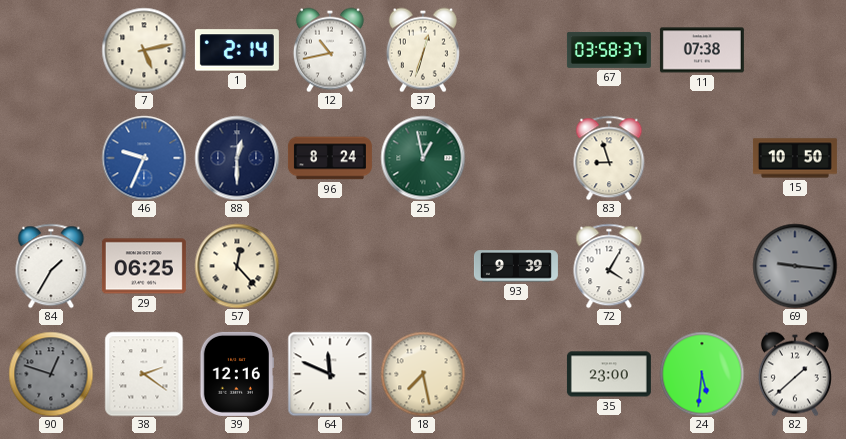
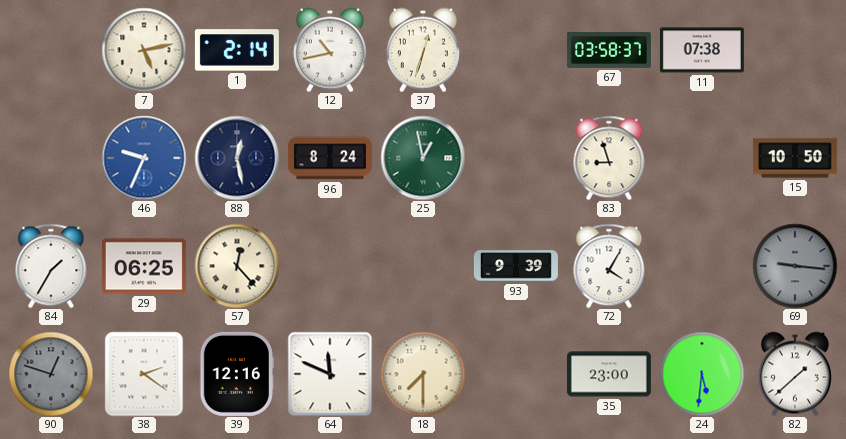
88: 12:30 -> 12:28 (237, 158)
18: 7:28 -> 7:30 (423, 374)
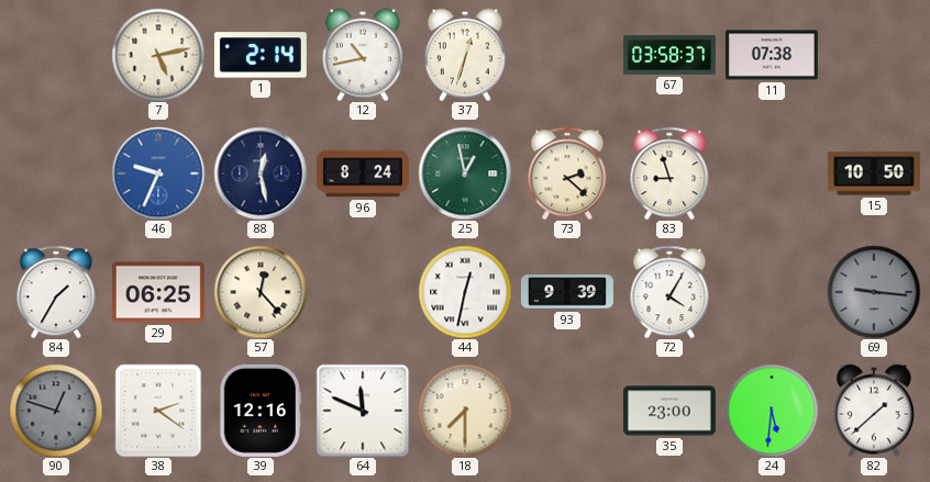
73: none -> 2:22 (567, 173)
44: none -> 12:32 (465, 292)
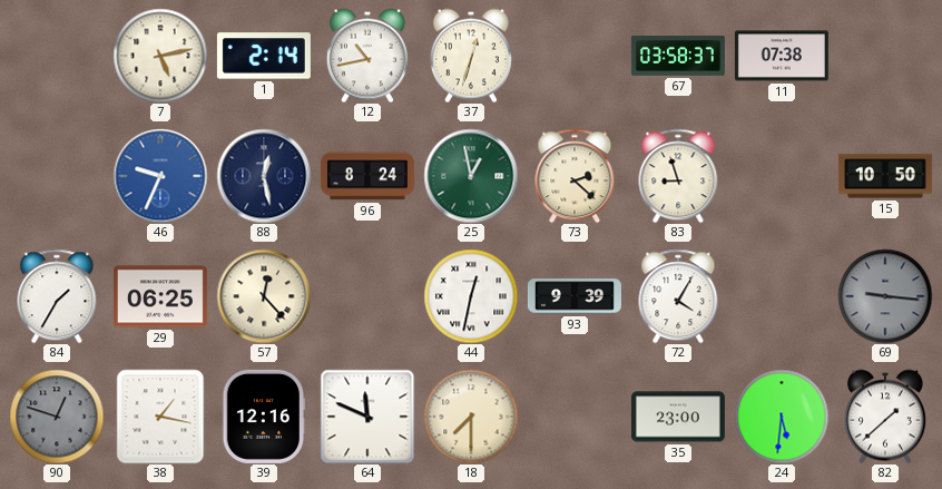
38: 2:21 -> 1:17 (160, 417)
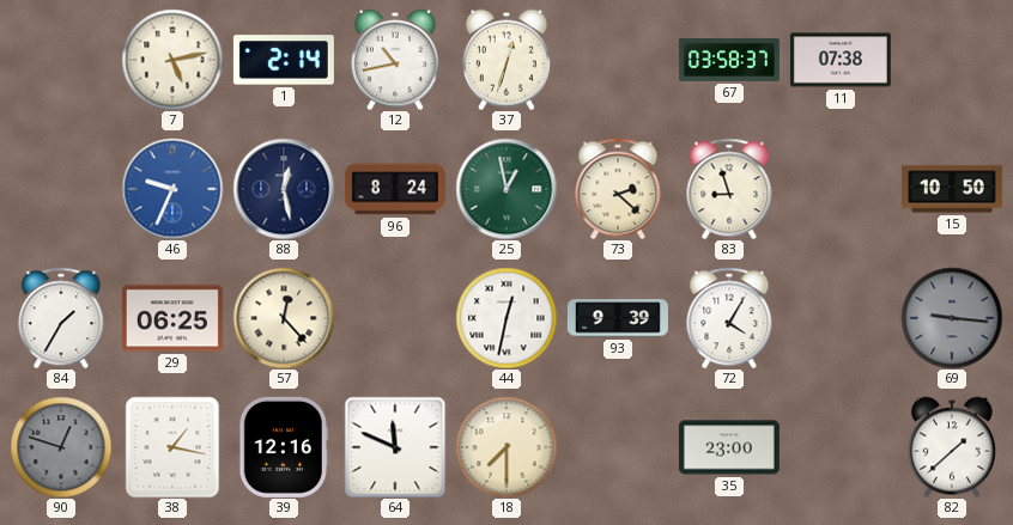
24: 5:31 -> none (782, 417)
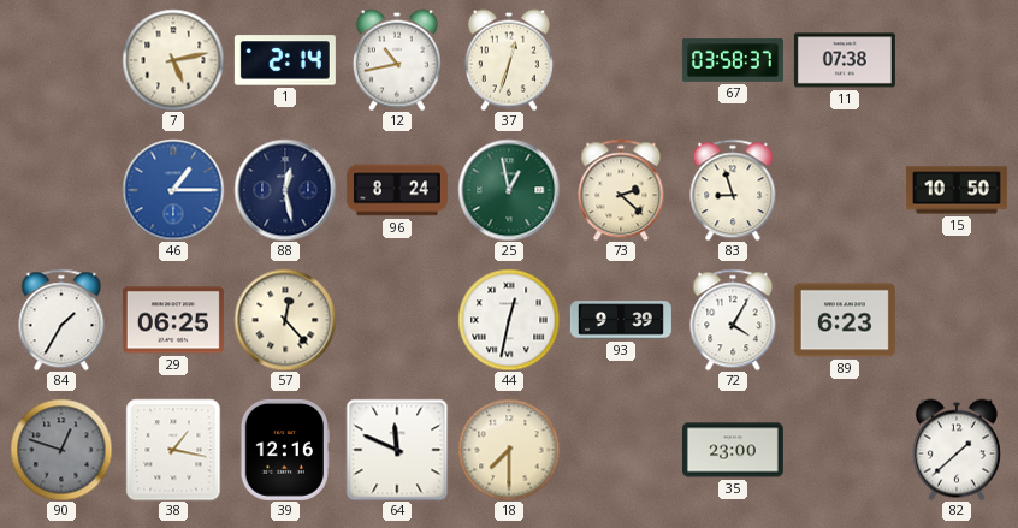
46: 9:34 -> 1:15 (173, 190)
89: none -> 6:23 (845, 320)
69: 9:16 -> none (952, 318)
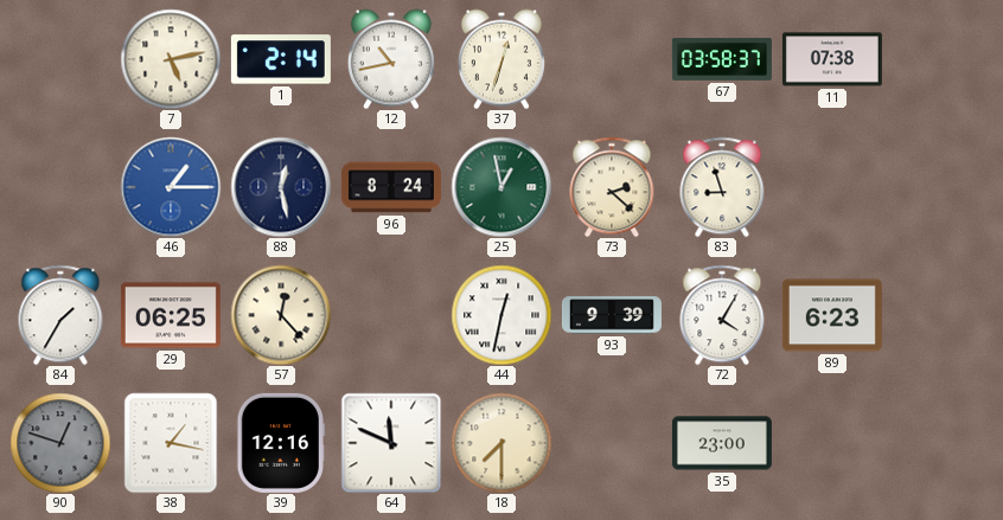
15: 10:50 -> none (957, 190)
82: 1:38 -> none (957, 450)
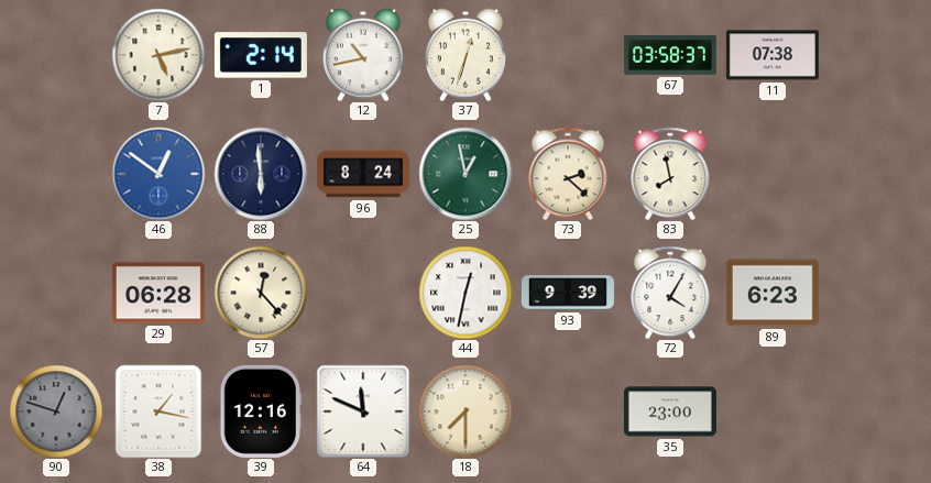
46: 1:15 -> 12:51 (158, 174)
88: 12:28 -> 5:59 (261, 174)
83: 8:57 -> 7:58 (670, 174)
84: 1:35 -> none (60, 315)
29: 06:25 -> 06:28 (158, 293)
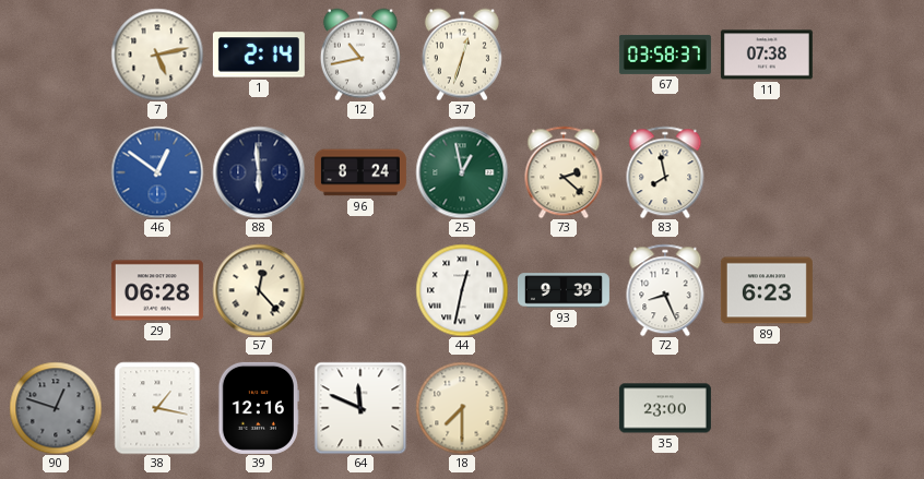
72: 4:05 -> 8:26 (665, 290)
